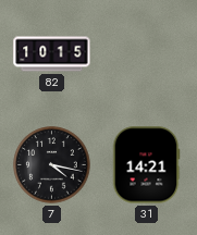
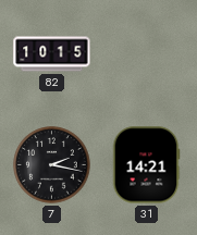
7: 4:17 -> 2:17 (52, 165)
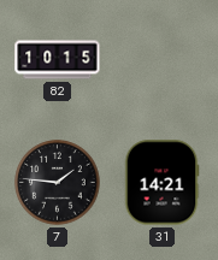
7: 2:17 -> 1:46 (58, 183)
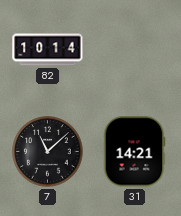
82: 10:15 -> 10:14 (48, 50)
7: 1:46 -> 11:08 (48, 152)
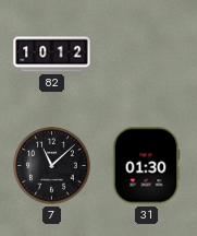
82: 10:14 -> 10:12 (52, 55)
31: 14:21 -> 01:30 (146, 166)
